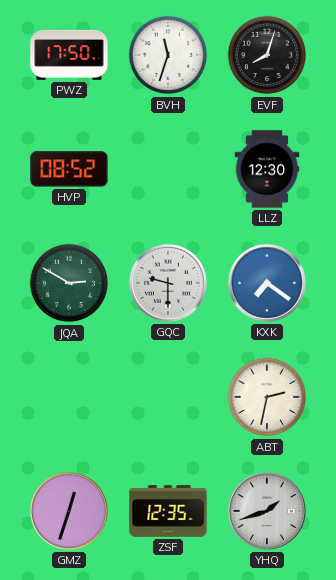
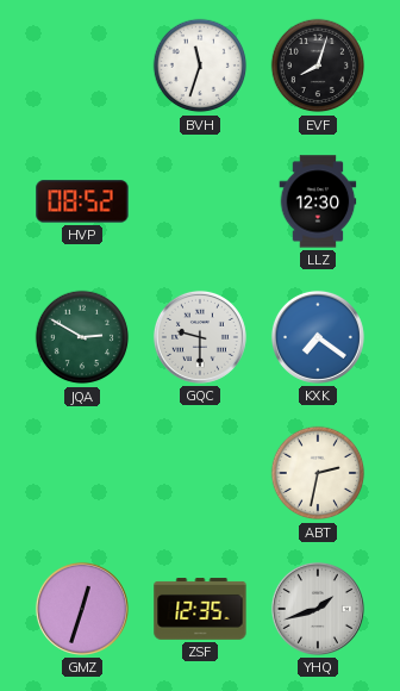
PWZ: 17:50 -> none (69, 55)
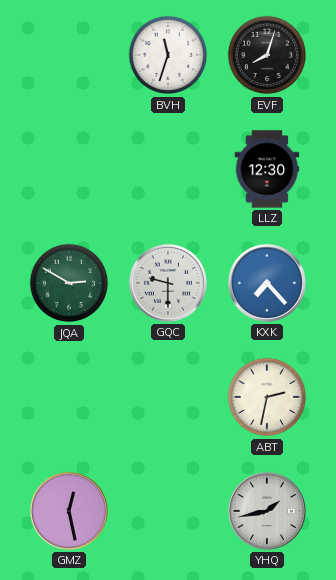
HVP: 08:52 -> none (82, 201)
KXK: 7:21 -> 7:23 (267, 283)
GMZ: 12:33 -> 12:28 (69, 511)
ZSF: 12:35 -> none (200, 609)
YHQ: 1:42 -> 1:43 (267, 511)
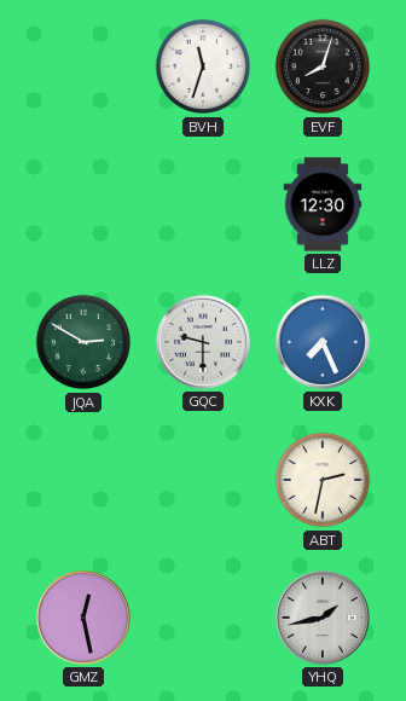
KXK: 7:23 -> 7:26 (323, 342)
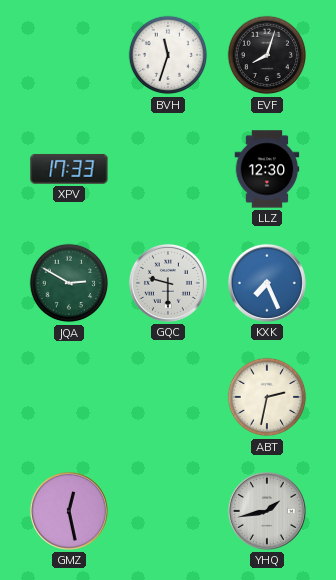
XPV: none -> 17:33 (69, 169)
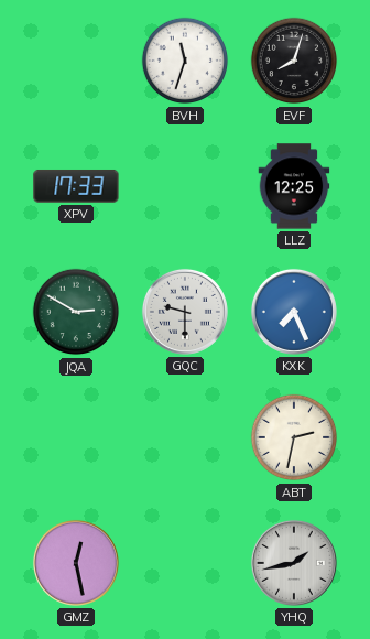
LLZ: 12:30 -> 12:25 (294, 186)
